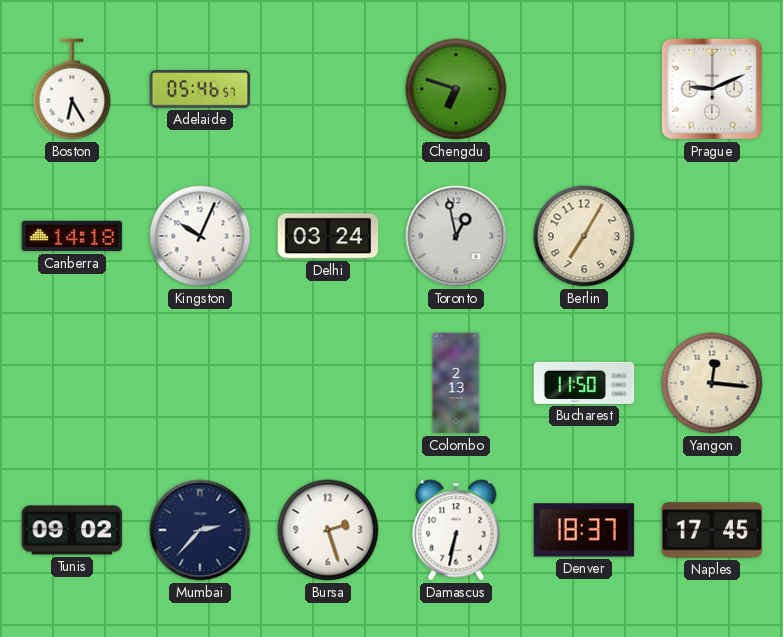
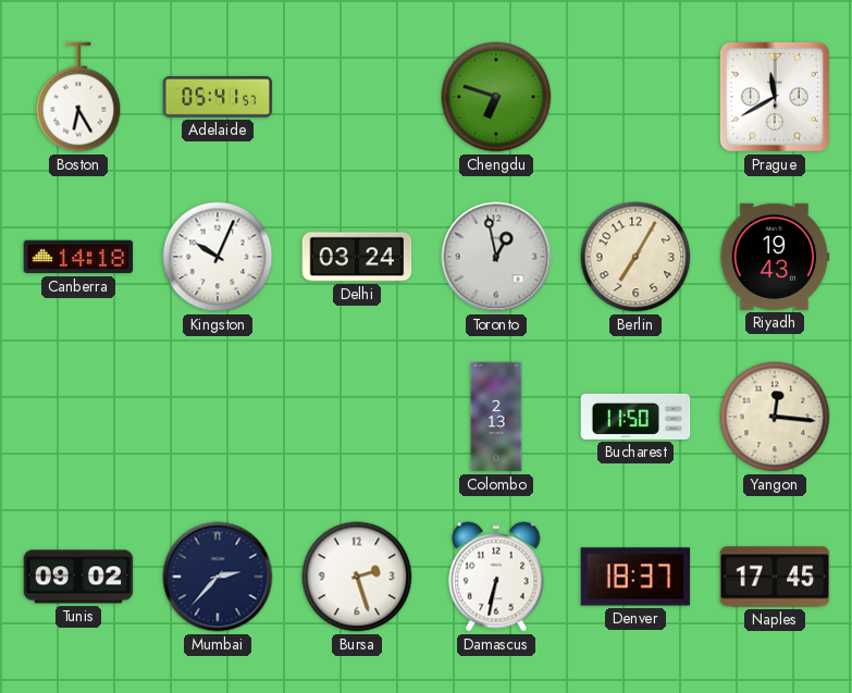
Adelaide: 05:46 -> 05:41 (218, 97)
Prague: 9:11 -> 11:40 (775, 97)
Riyadh: none -> 19:43 (775, 257)
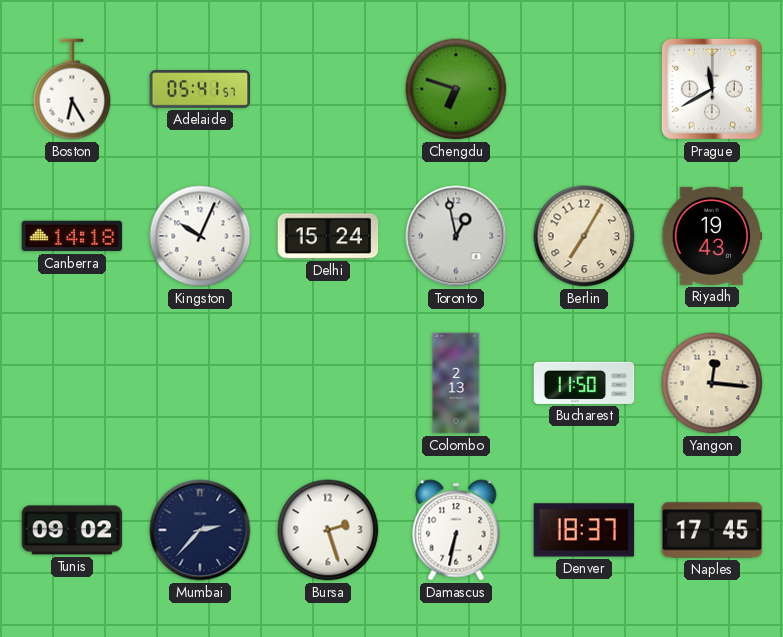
Delhi: 03:24 -> 15:24 (328, 236)
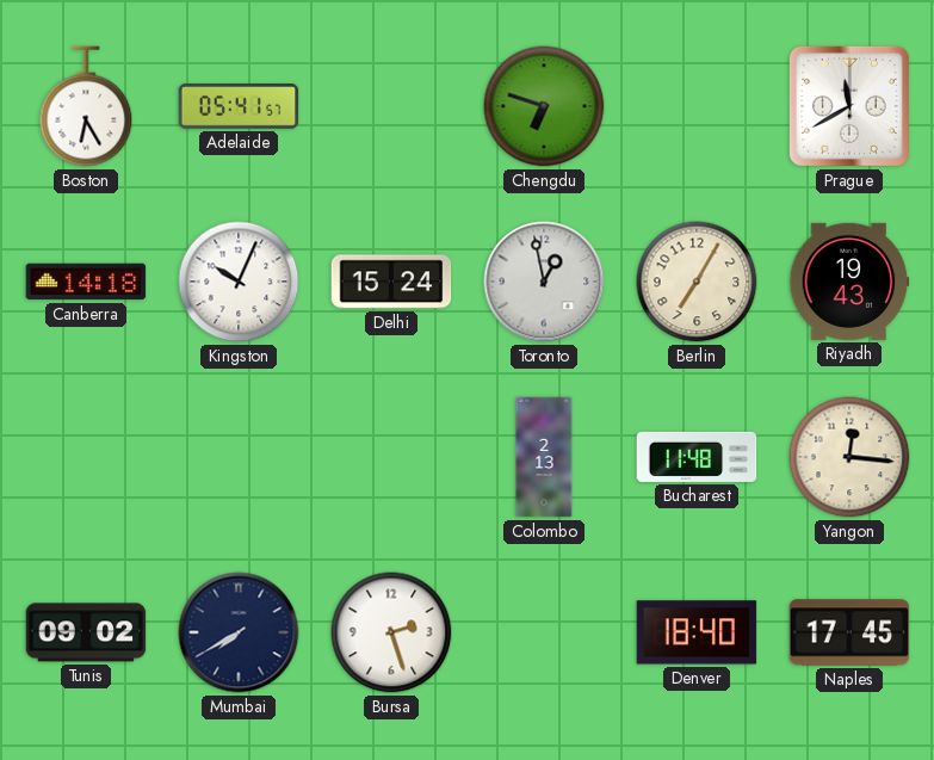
Bucharest: 11:50 -> 11:48 (697, 457)
Mumbai: 2:37 -> 7:40 (239, 632)
Damascus: 6:32 -> none (456, 530)
Denver: 18:37 -> 18:40 (697, 632)
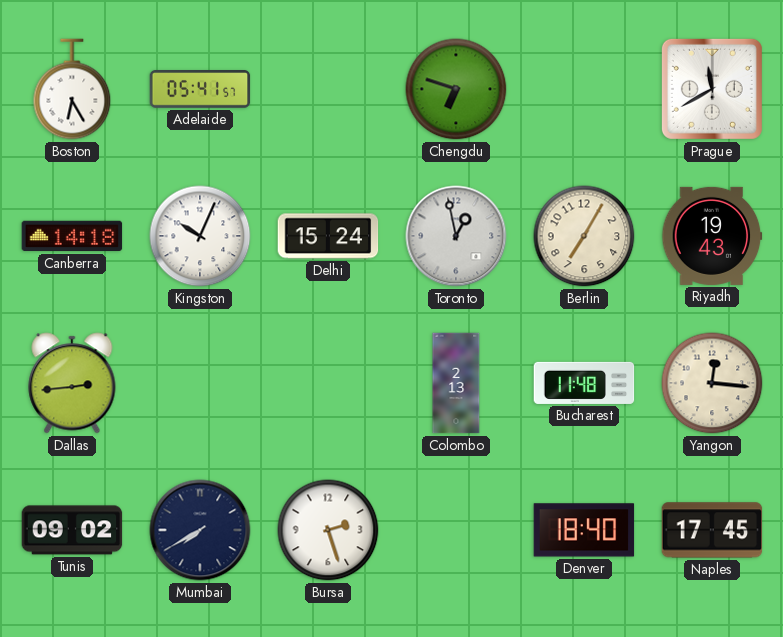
Dallas: none -> 2:44 (72, 383)
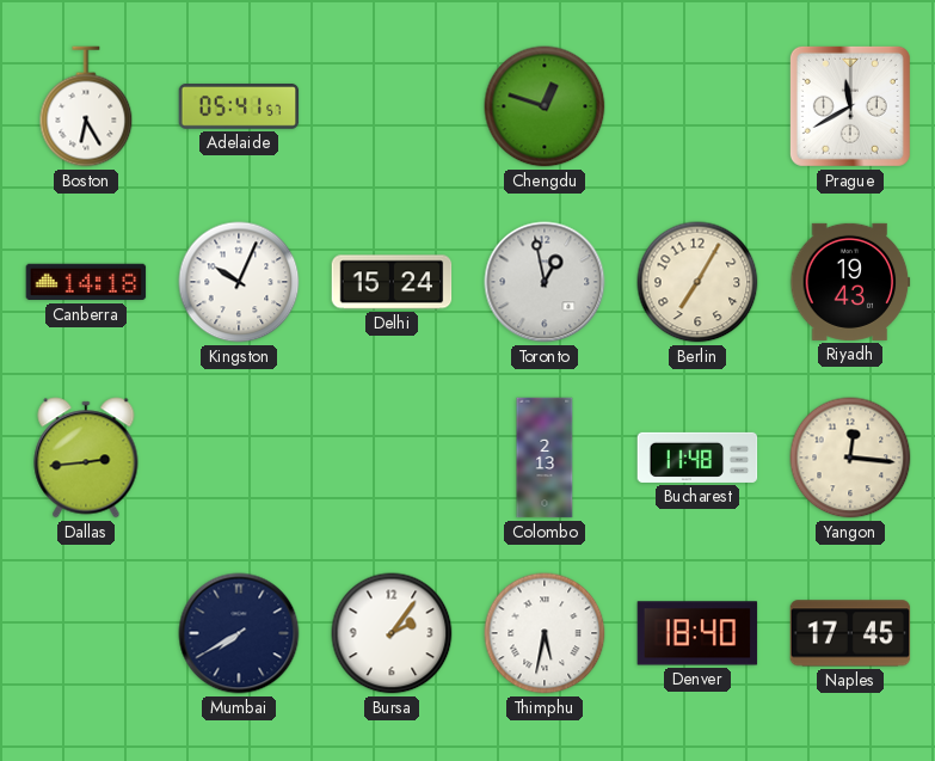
Chengdu: 6:48 -> 12:48 (545, 106)
Tunis: 09:02 -> none (72, 530)
Bursa: 2:27 -> 2:06 (392, 633)
Thimphu: none -> 5:32 (545, 633)
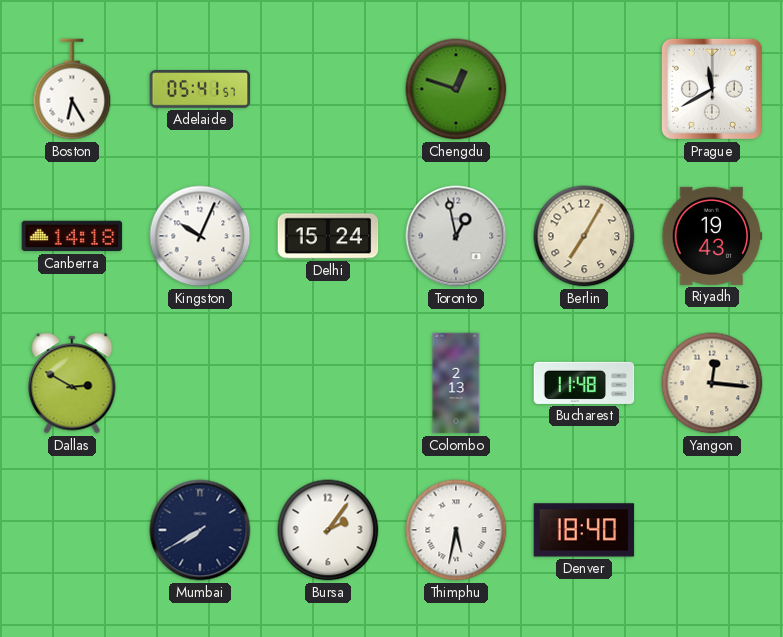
Dallas: 2:44 -> 2:50 (72, 383)
Naples: 17:45 -> none (850, 633)
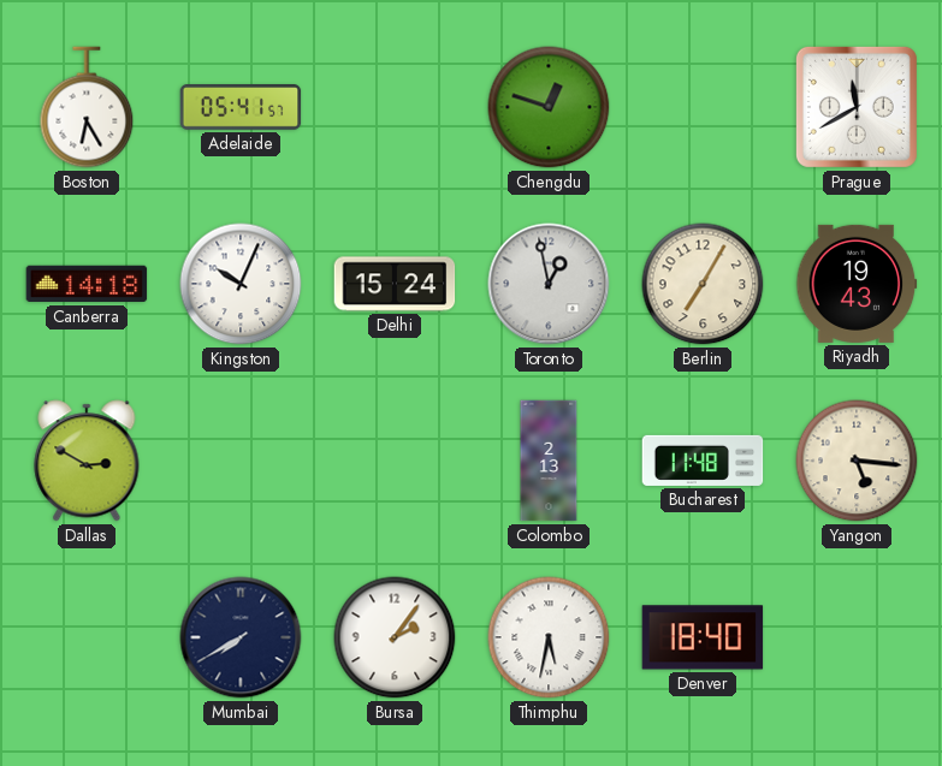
Yangon: 12:16 -> 5:16 (857, 461)
